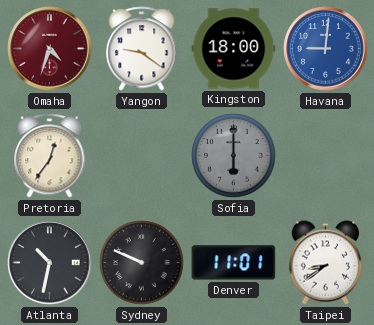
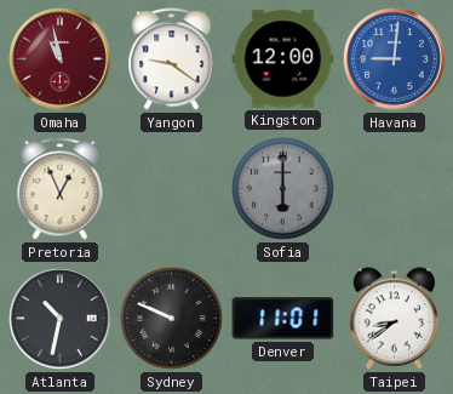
Omaha: 4:33 -> 10:58 (61, 59)
Kingston: 18:00 -> 12:00 (283, 59)
Pretoria: 12:36 -> 12:56 (61, 189)
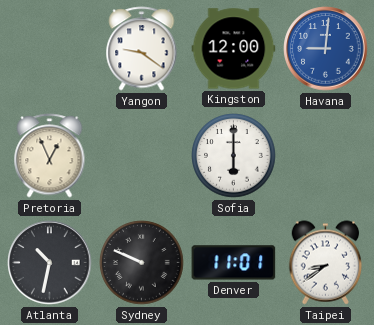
Omaha: 10:58 -> none (61, 59)
Sofia dial: grey -> white (234, 156)
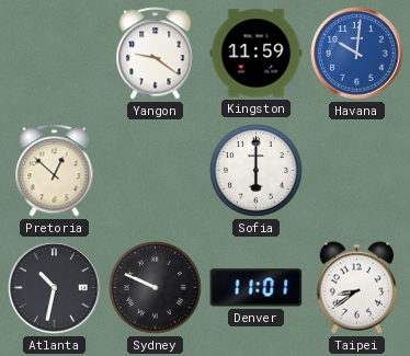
Kingston: 12:00 -> 11:59 (257, 54)
Havana: 9:01 -> 10:01 (357, 54)
Pretoria: 12:56 -> 12:52 (55, 171)
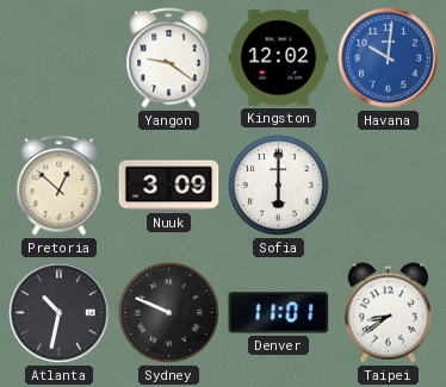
Kingston: 11:59 -> 12:02 (279, 58)
Nuuk: none -> 3:09 (169, 186)
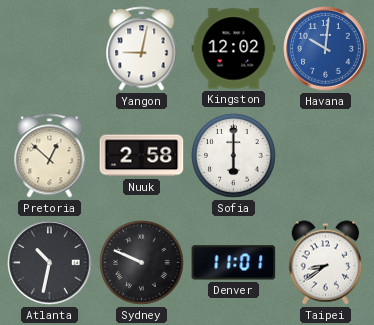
Yangon: 9:21 -> 9:02 (142, 49)
Nuuk: 3:09 -> 2:58 (142, 156)
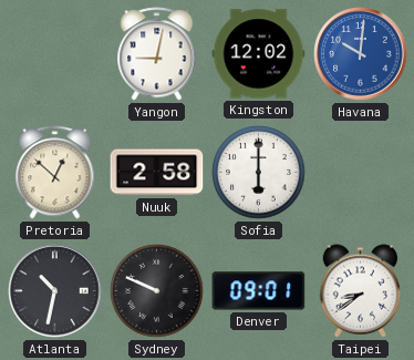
Denver: 11:01 -> 09:01 (259, 291)
